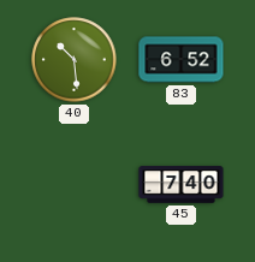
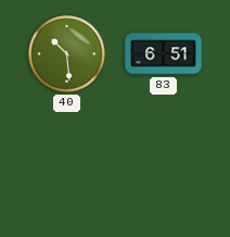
83: 6:52 -> 6:51 (164, 54)
45: 7:40 -> none (182, 185)
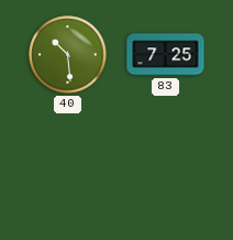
83: 6:51 -> 7:25 (166, 55)
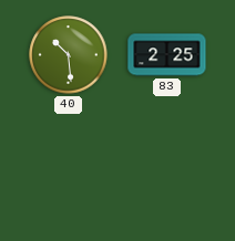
83: 7:25 -> 2:25 (167, 55)
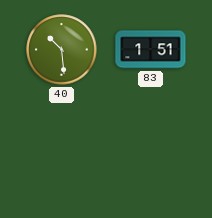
83: 2:25 -> 1:51 (151, 50)
